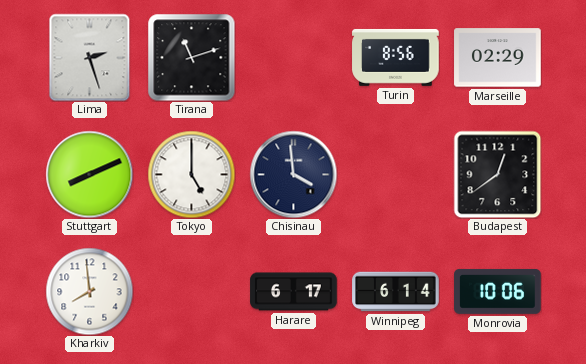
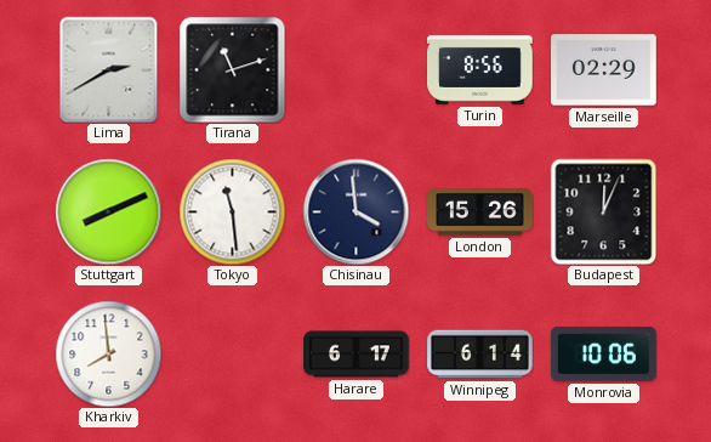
Lima: 2:27 -> 2:40 (109, 69)
Tokyo: 5:00 -> 11:29 (232, 211)
London: none -> 15:26 (480, 212)
Budapest: 12:39 -> 12:04 (603, 211)
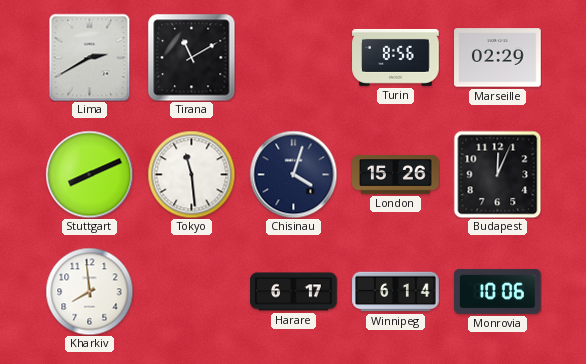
Tirana: 11:12 -> 11:10 (191, 57)
Chisinau: 3:59 -> 4:03 (293, 174)
